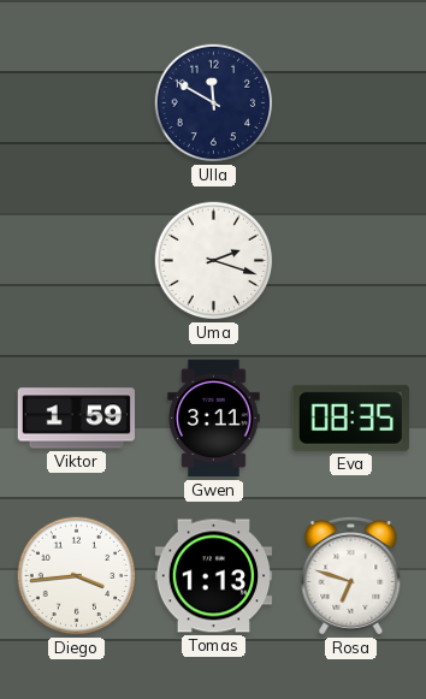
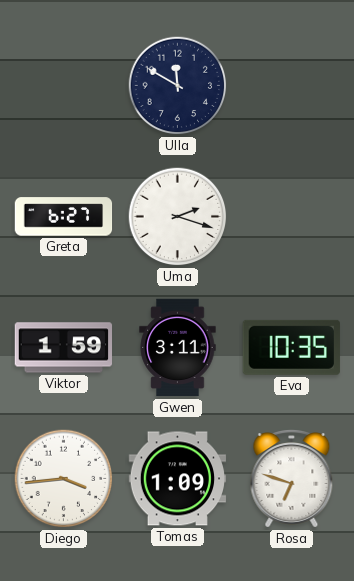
Greta: none -> 6:27 (64, 217)
Eva: 08:35 -> 10:35 (291, 347)
Tomas: 1:13 -> 1:09 (178, 479)
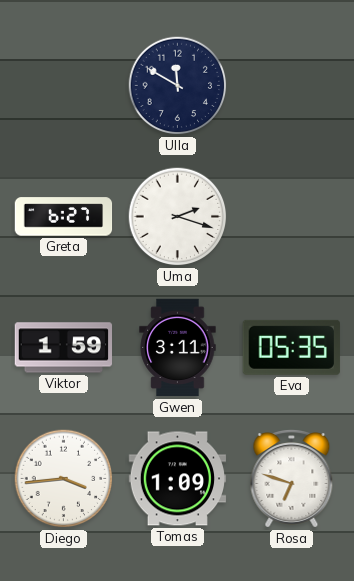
Eva: 10:35 -> 05:35 (291, 347)
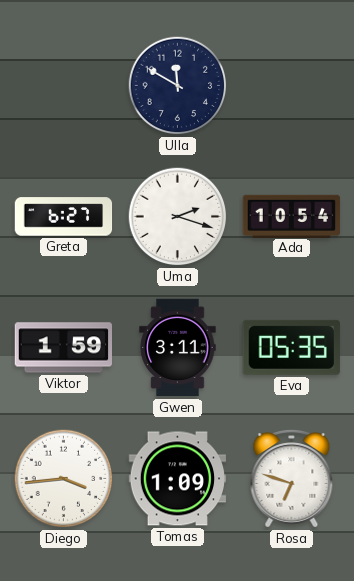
Ada: none -> 10:54 (292, 216)
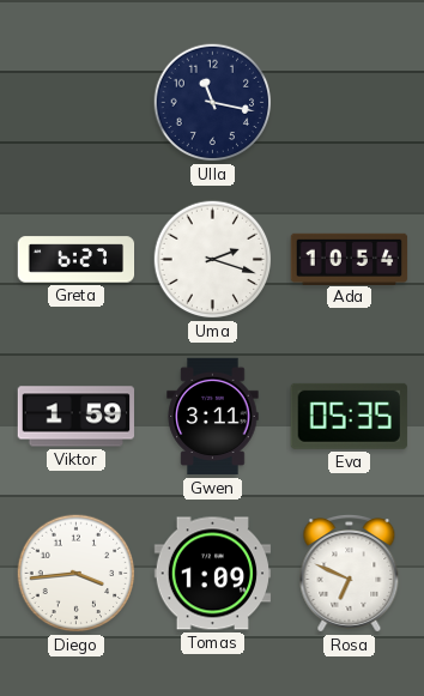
Ulla: 11:50 -> 11:17 (213, 103)
Rosa: 6:48 -> 6:49 (350, 574)
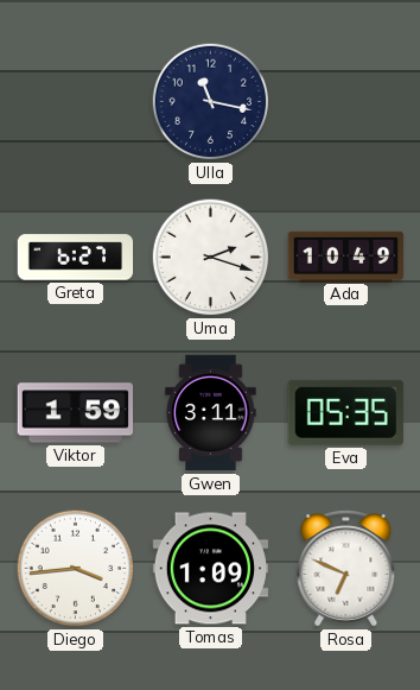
Ada: 10:54 -> 10:49 (346, 257)
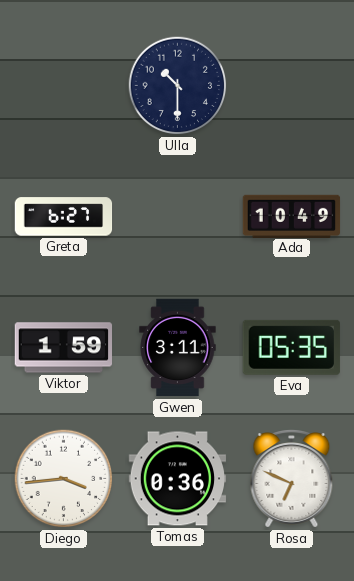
Ulla: 11:17 -> 10:30 (178, 86)
Uma: 2:18 -> none (211, 258)
Tomas: 1:09 -> 0:36 (178, 479)
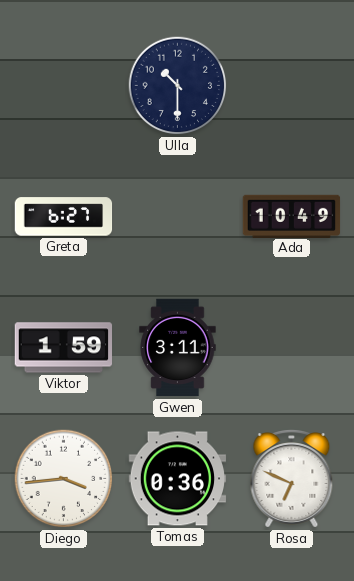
Eva: 05:35 -> none (291, 347)
